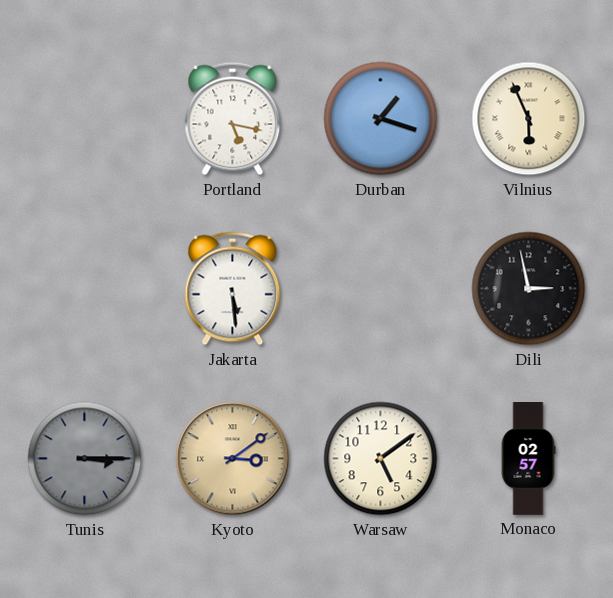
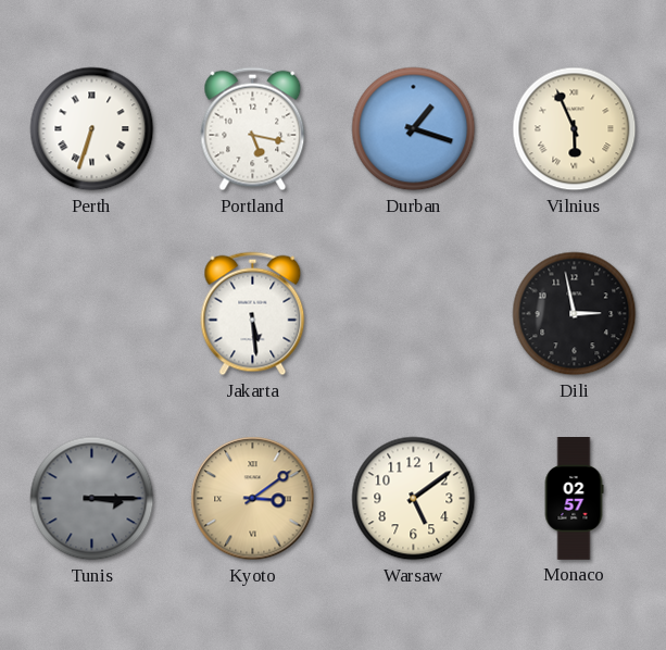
Perth: none -> 6:33 (92, 129)
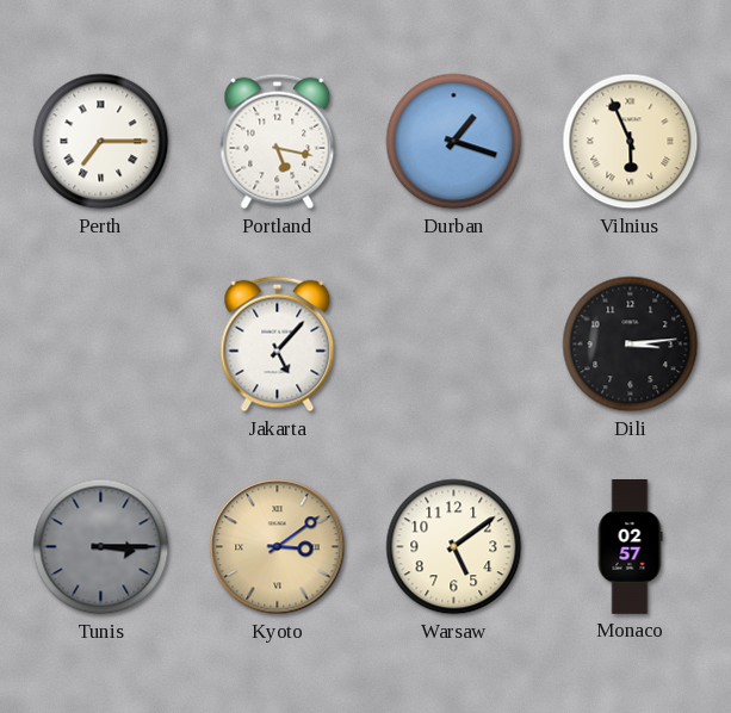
Perth: 6:33 -> 7:15 (101, 142)
Jakarta: 5:29 -> 5:07 (278, 345)
Dili: 2:58 -> 3:14 (631, 345)
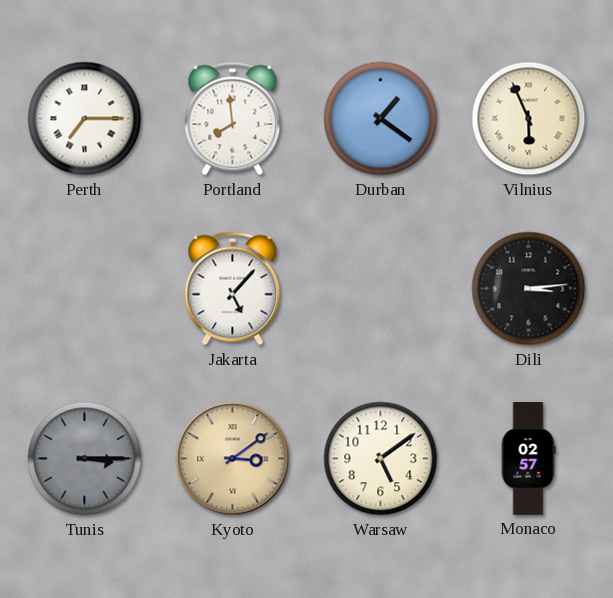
Portland: 5:17 -> 7:59 (233, 119)
Durban: 1:18 -> 1:21 (381, 119)
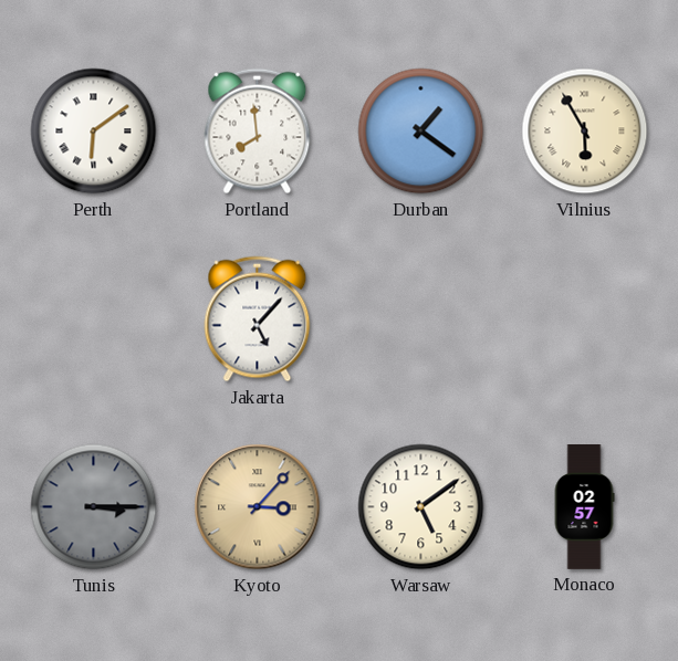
Perth: 7:15 -> 6:09 (94, 132)
Vilnius: 5:56 -> 5:55 (585, 132)
Dili: 3:14 -> none (529, 289)
Kyoto: 3:09 -> 3:07 (258, 507)
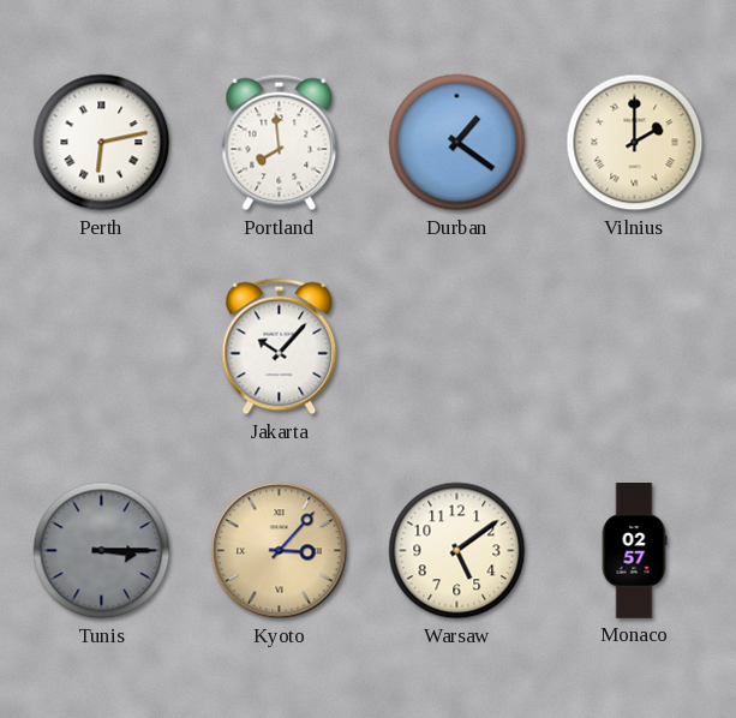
Perth: 6:09 -> 6:13 (102, 143)
Vilnius: 5:55 -> 2:00 (635, 143)
Jakarta: 5:07 -> 10:07 (280, 347)
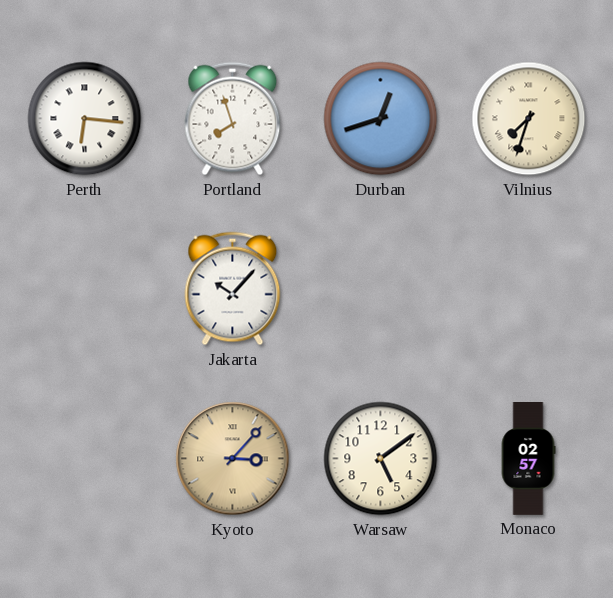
Perth: 6:13 -> 6:16 (85, 119)
Portland: 7:59 -> 7:57 (233, 119)
Durban: 1:21 -> 12:42 (381, 119)
Vilnius: 2:00 -> 7:33 (529, 119)
Tunis: 3:15 -> none (102, 551)
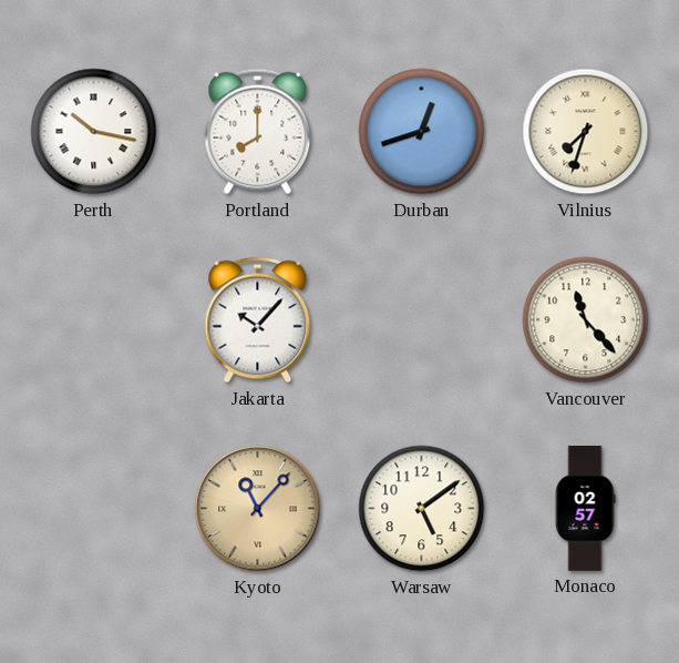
Perth: 6:16 -> 10:17 (94, 132)
Portland: 7:57 -> 8:00 (258, 132)
Vancouver: none -> 11:23 (586, 320)
Kyoto: 3:07 -> 11:07 (258, 509)
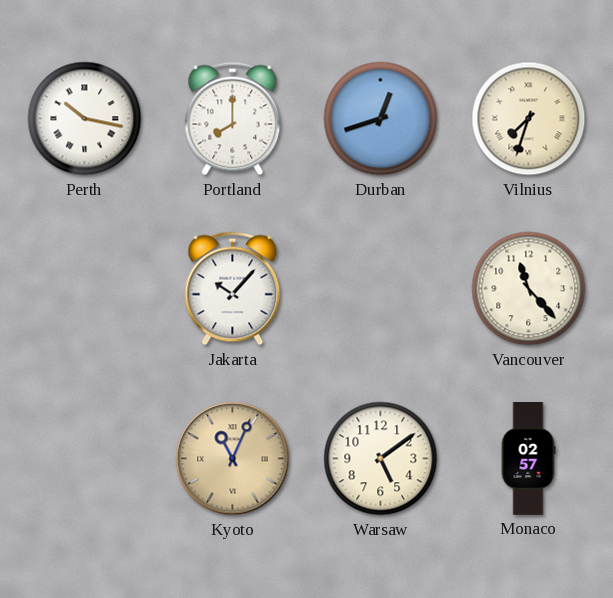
Kyoto: 11:07 -> 11:04 (233, 459)
